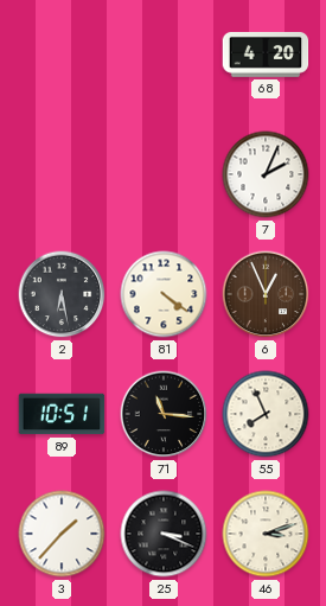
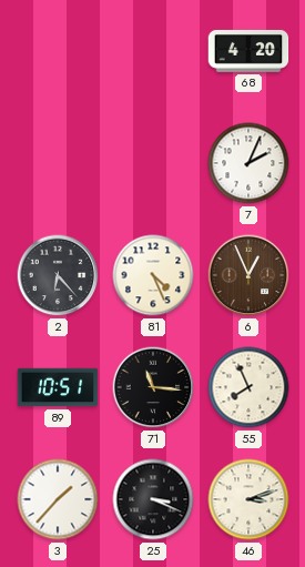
2: 6:28 -> 6:23 (58, 275)
81: 4:21 -> 4:26 (153, 275)
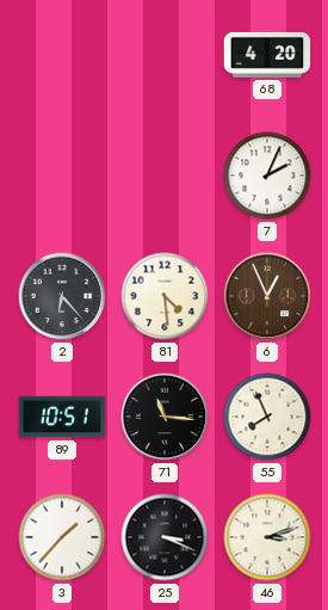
81: 4:26 -> 4:29 (165, 296)
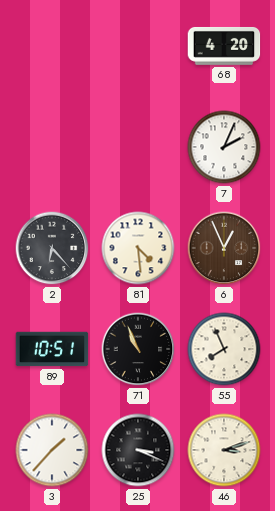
71: 11:16 -> 10:56 (138, 349)
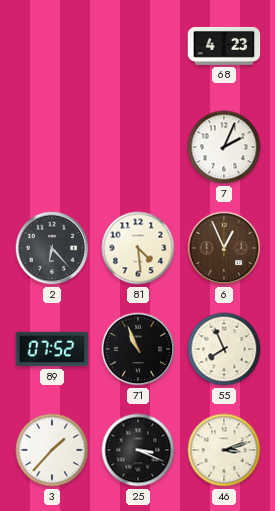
68: 4:20 -> 4:23 (224, 46)
89: 10:51 -> 07:52 (52, 349)
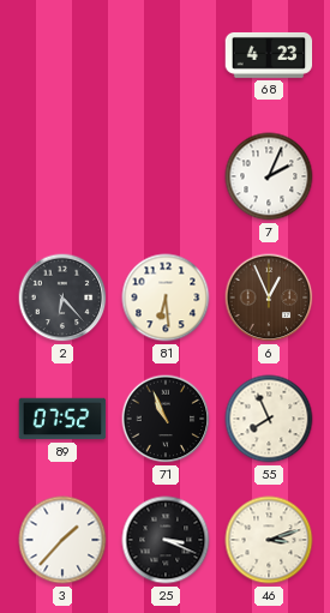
81: 4:29 -> 6:29 (166, 298)
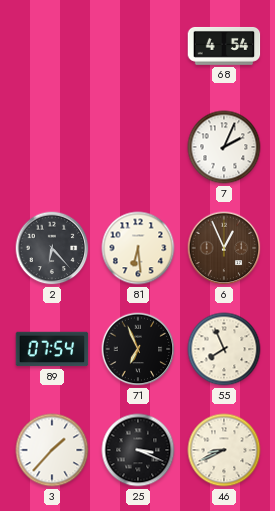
68: 4:23 -> 4:54 (224, 46)
89: 07:52 -> 07:54 (52, 349)
71: 10:56 -> 6:56 (138, 349)
46: 3:12 -> 8:41 (224, 450)
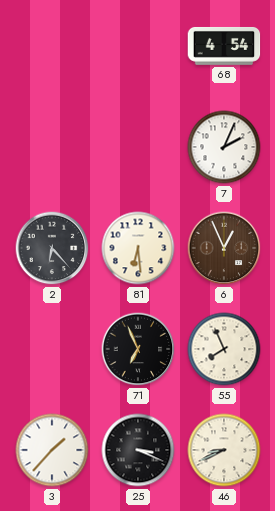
89: 07:54 -> none (52, 349)
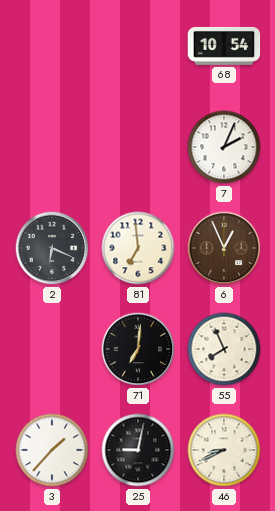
68: 4:54 -> 10:54 (224, 46)
2: 6:23 -> 6:19 (52, 248)
81: 6:29 -> 6:59 (138, 248)
71: 6:56 -> 7:01 (138, 349)
25: 3:19 -> 9:02 (138, 450)
